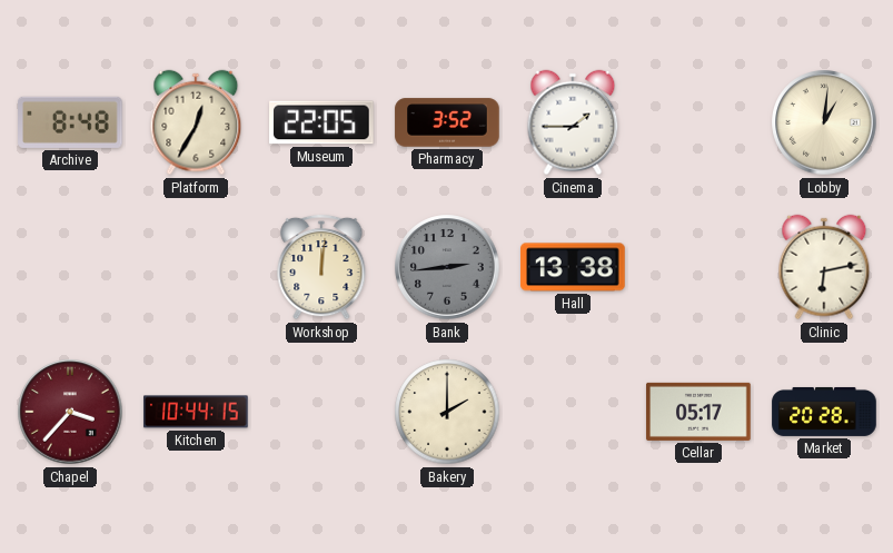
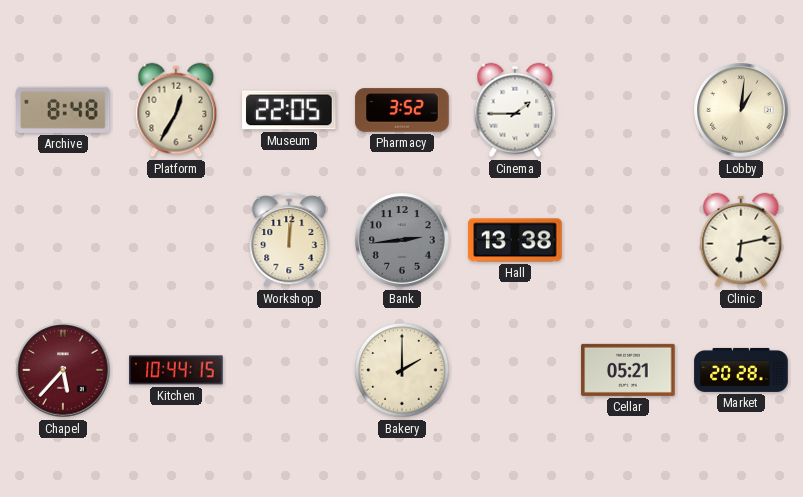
Chapel: 3:37 -> 5:37 (63, 370)
Cellar: 05:17 -> 05:21 (628, 370)
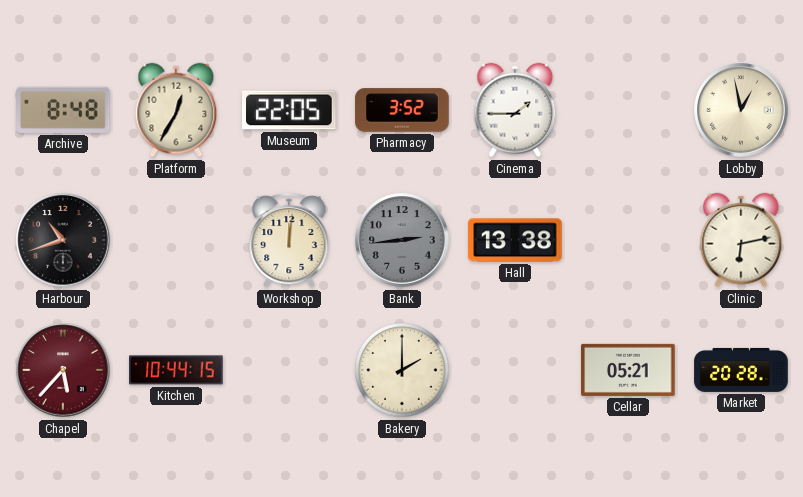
Lobby: 1:01 -> 12:58 (741, 110)
Harbour: none -> 10:42 (63, 240)
